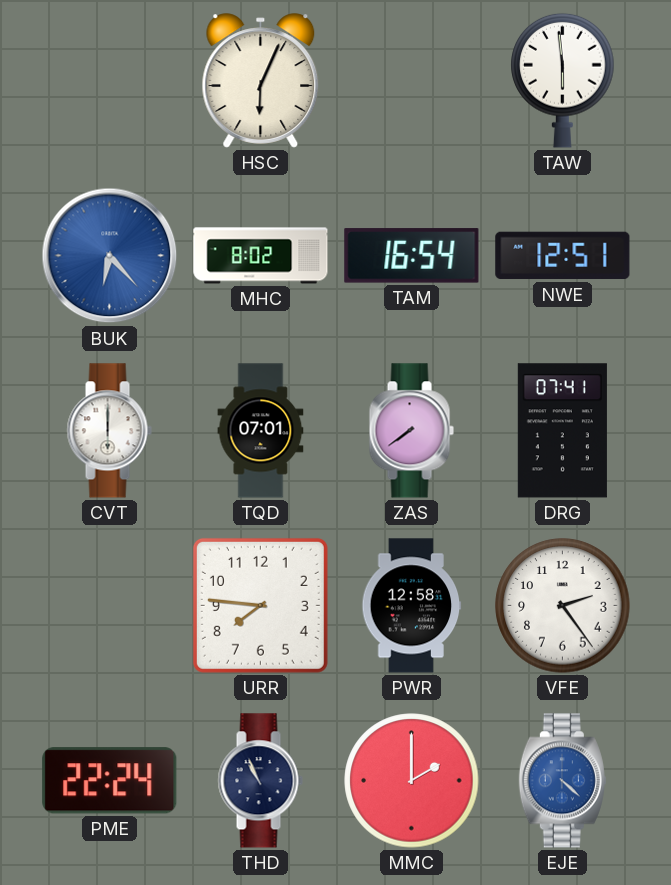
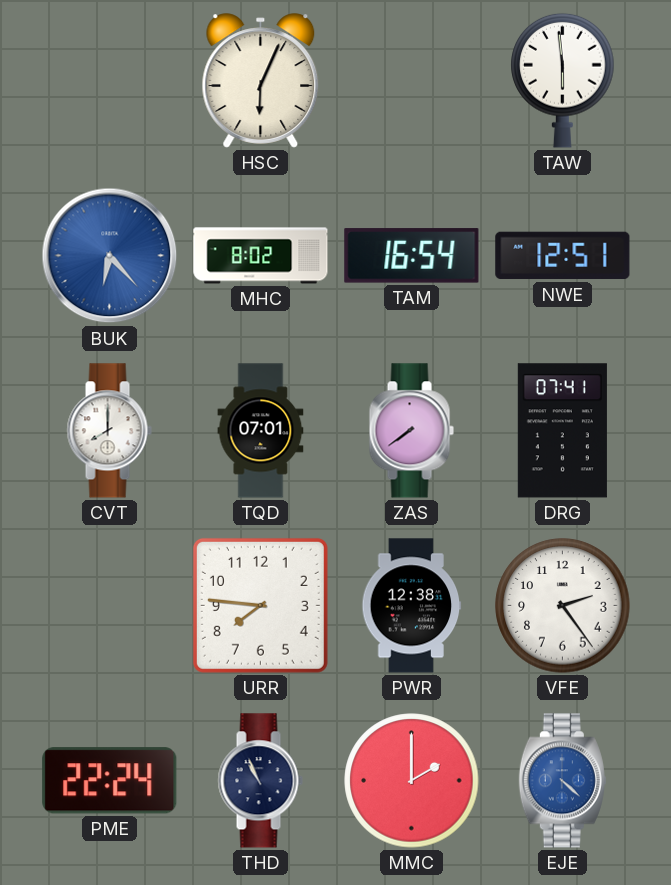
CVT: 6:00 -> 8:00 (109, 431)
PWR: 12:58 -> 12:38 (412, 606)
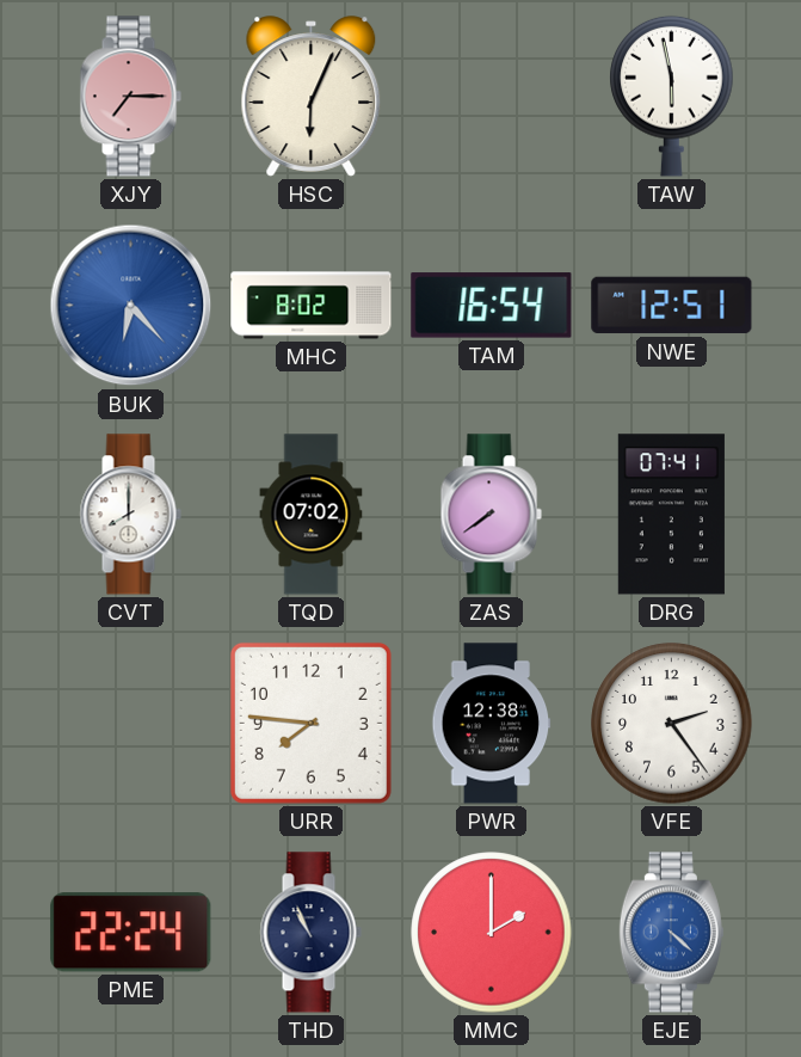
XJY: none -> 7:15 (130, 97)
TAW: 5:59 -> 5:58 (672, 96)
TQD: 07:01 -> 07:02 (312, 515)
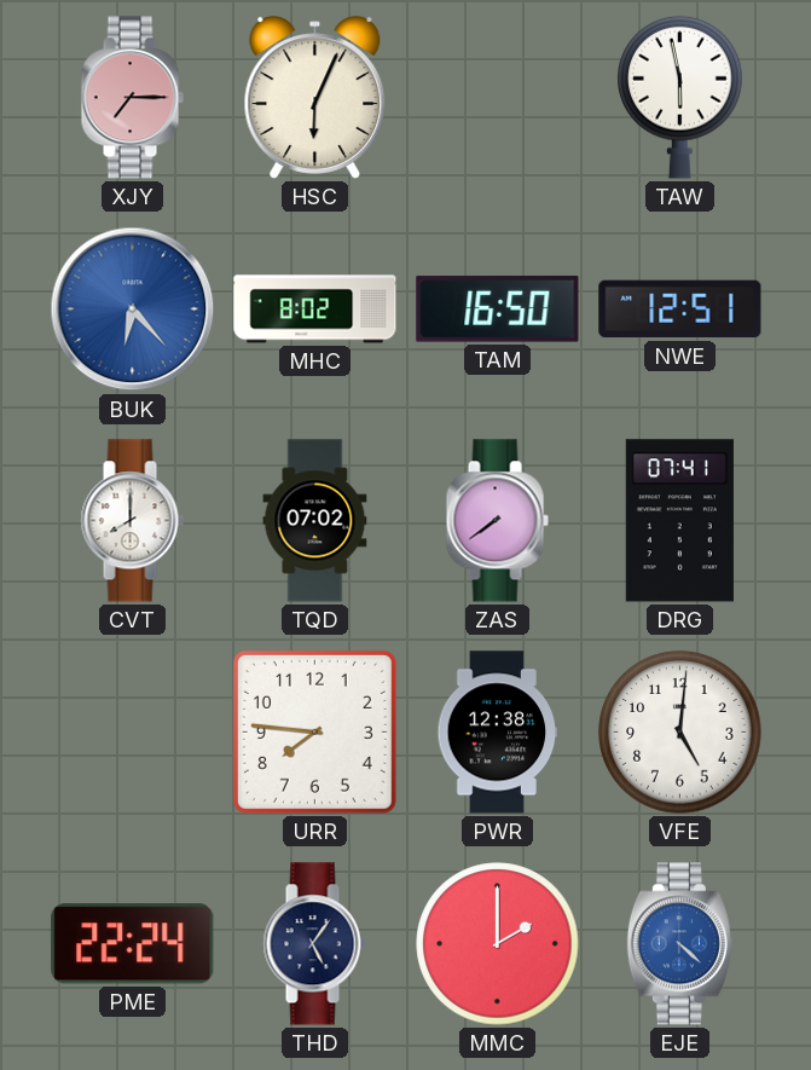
TAM: 16:54 -> 16:50 (498, 310)
VFE: 2:24 -> 5:01 (680, 733)
THD: 10:56 -> 5:06 (314, 944)
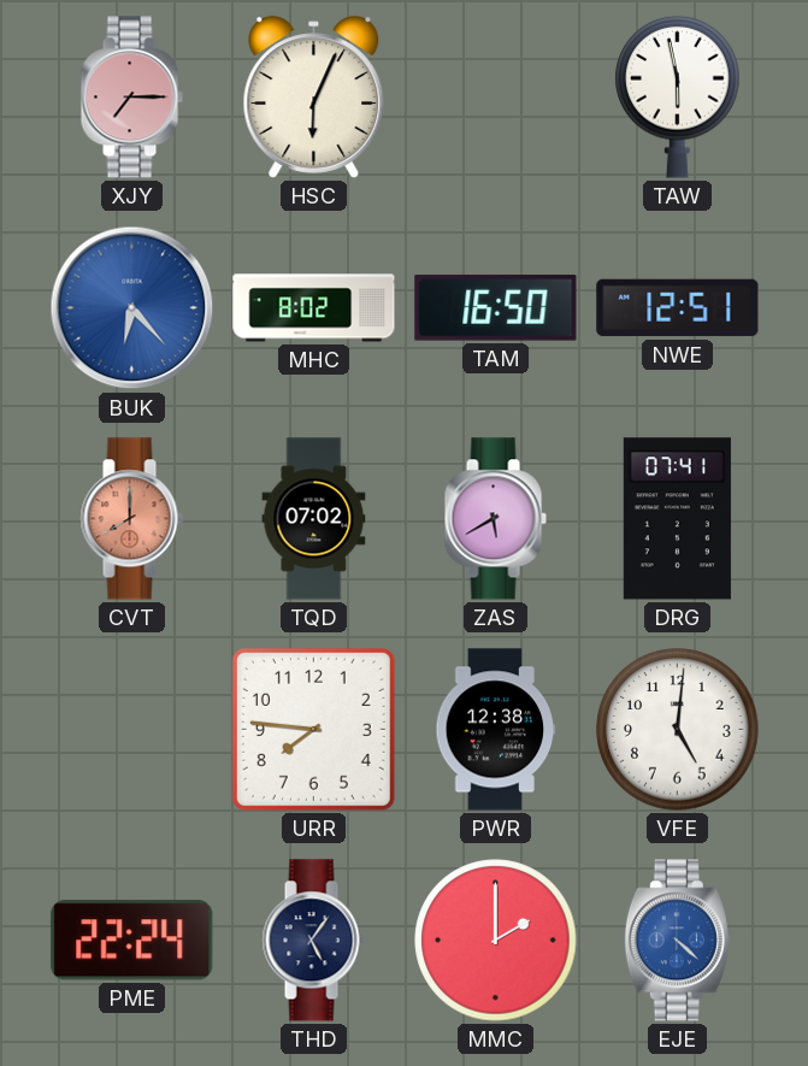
CVT dial: white -> salmon (131, 519)
ZAS: 7:39 -> 5:40 (495, 519)
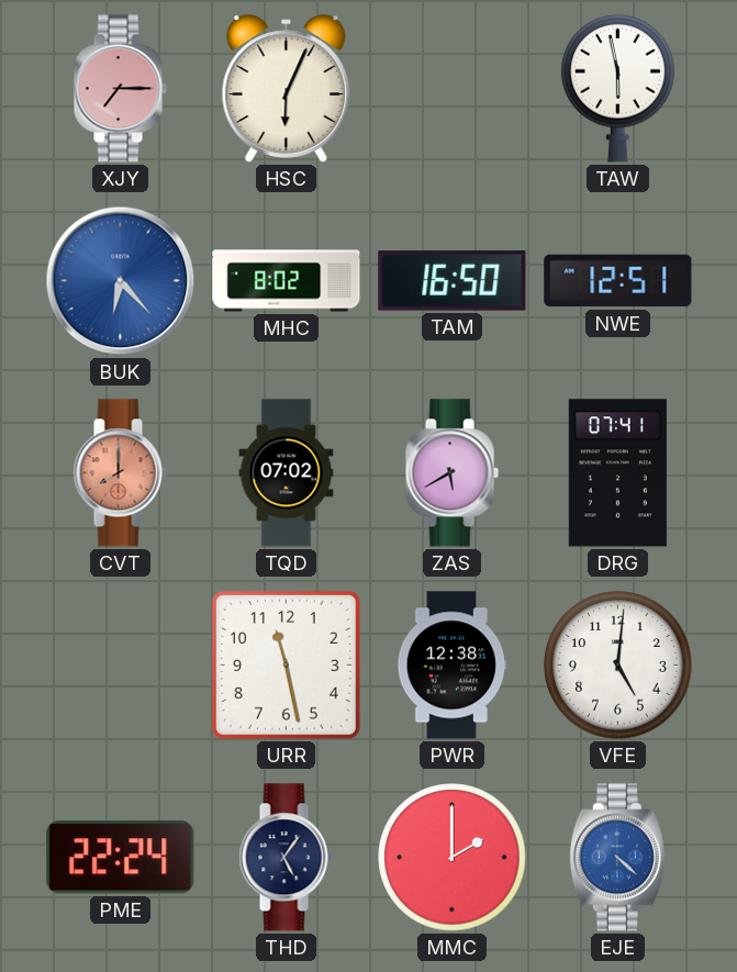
URR: 7:46 -> 11:28 (286, 664)
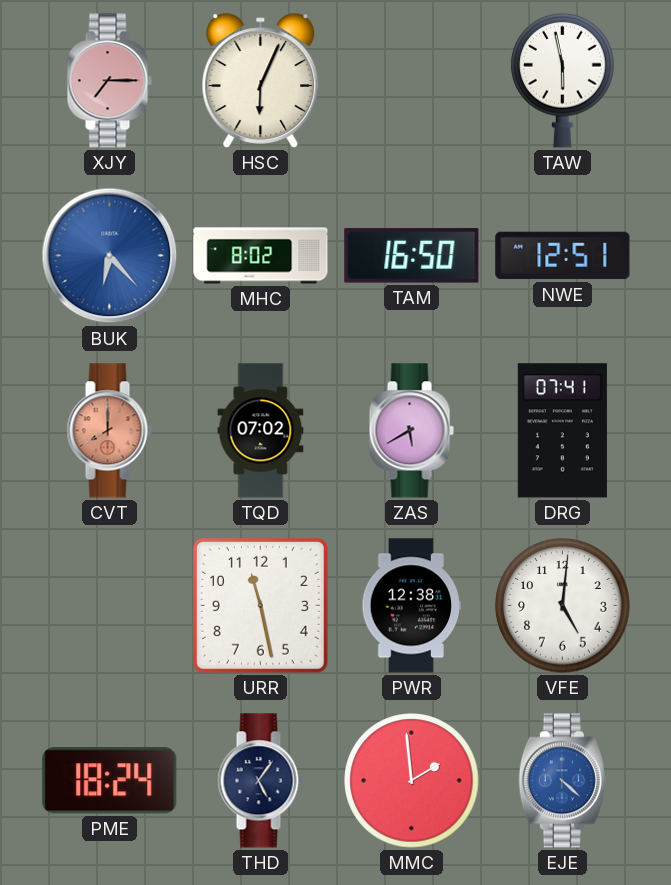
PME: 22:24 -> 18:24 (110, 781)
MMC: 2:00 -> 1:59 (412, 781)
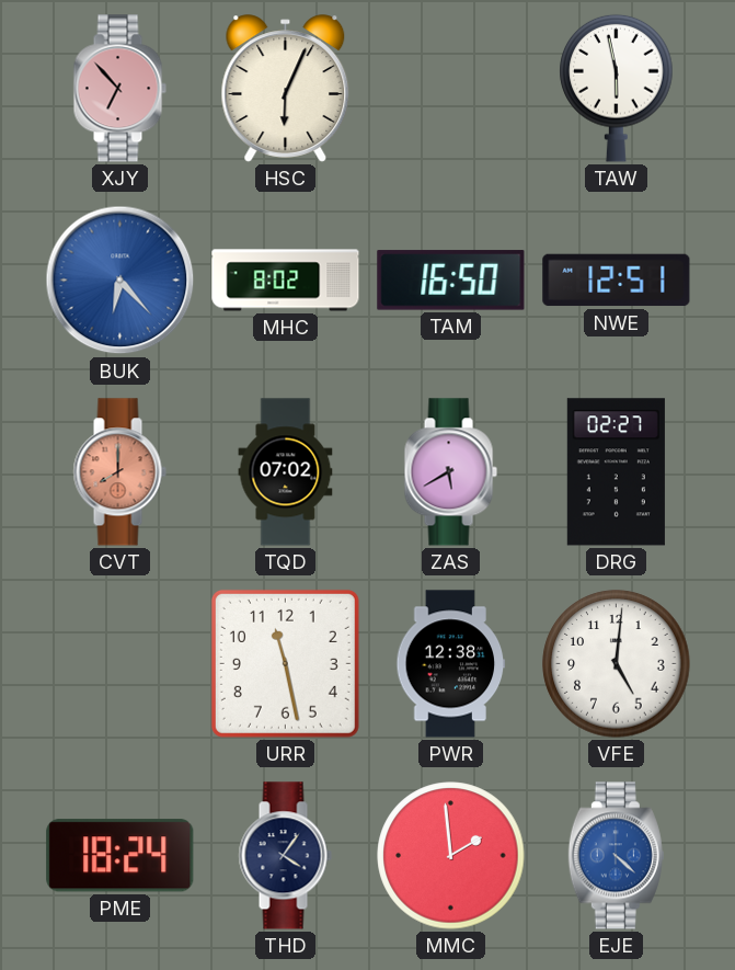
XJY: 7:15 -> 6:53 (119, 89)
DRG: 07:41 -> 02:27 (616, 472)
THD: 5:06 -> 4:06 (285, 856)
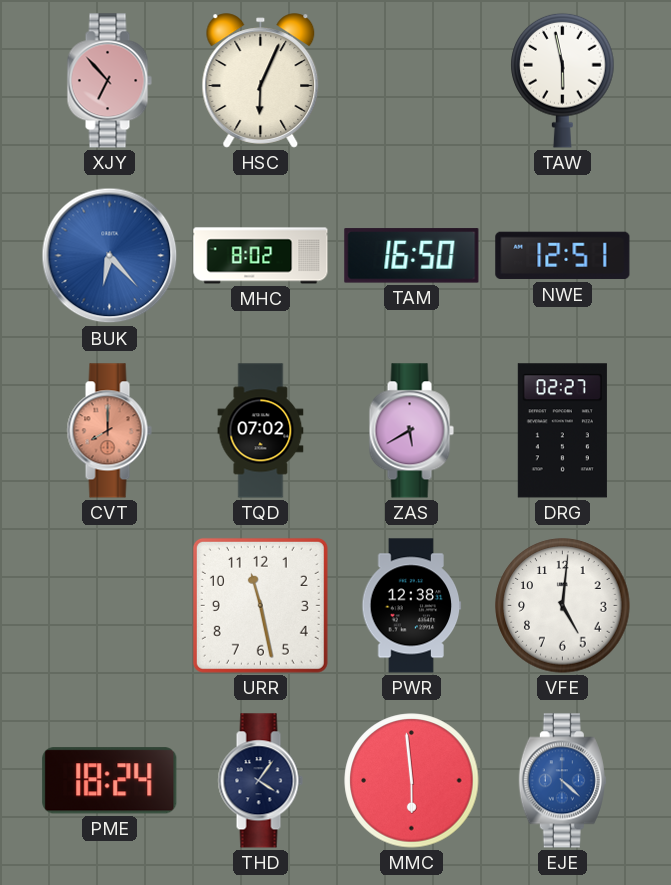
MMC: 1:59 -> 5:59 (412, 781)
